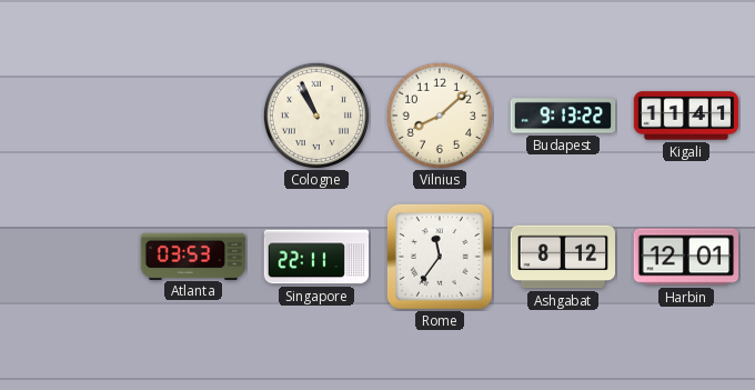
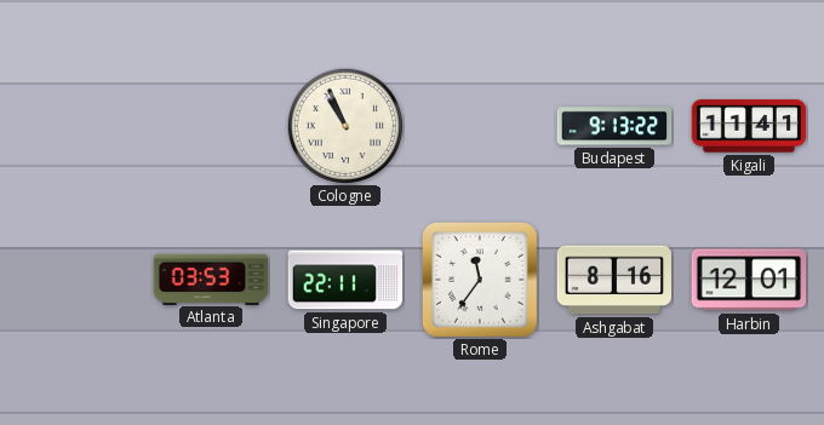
Vilnius: 8:08 -> none (440, 116)
Ashgabat: 8:12 -> 8:16 (614, 280)
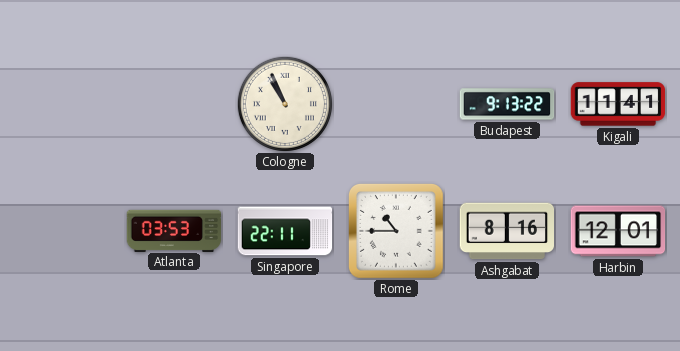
Rome: 11:36 -> 10:45 (396, 231)
